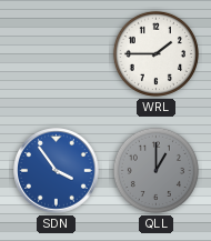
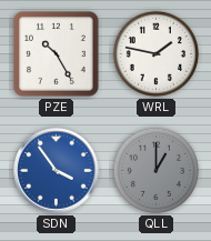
PZE: none -> 10:25 (57, 54)
WRL: 1:45 -> 1:47 (155, 53)
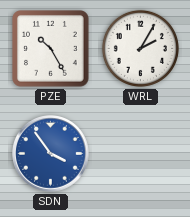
WRL: 1:47 -> 2:05 (140, 48)
QLL: 1:00 -> none (155, 170)
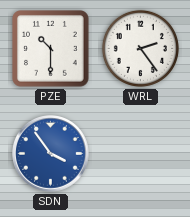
PZE: 10:25 -> 10:30 (51, 49)
WRL: 2:05 -> 2:24 (140, 48)
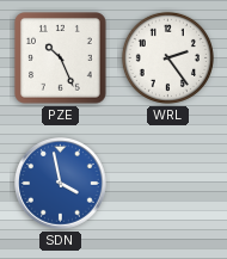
PZE: 10:30 -> 10:26 (61, 58)
SDN: 3:54 -> 3:58 (61, 184)
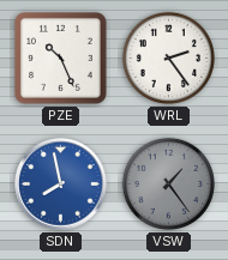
SDN: 3:58 -> 7:58 (61, 185)
VSW: none -> 1:24 (168, 183)
